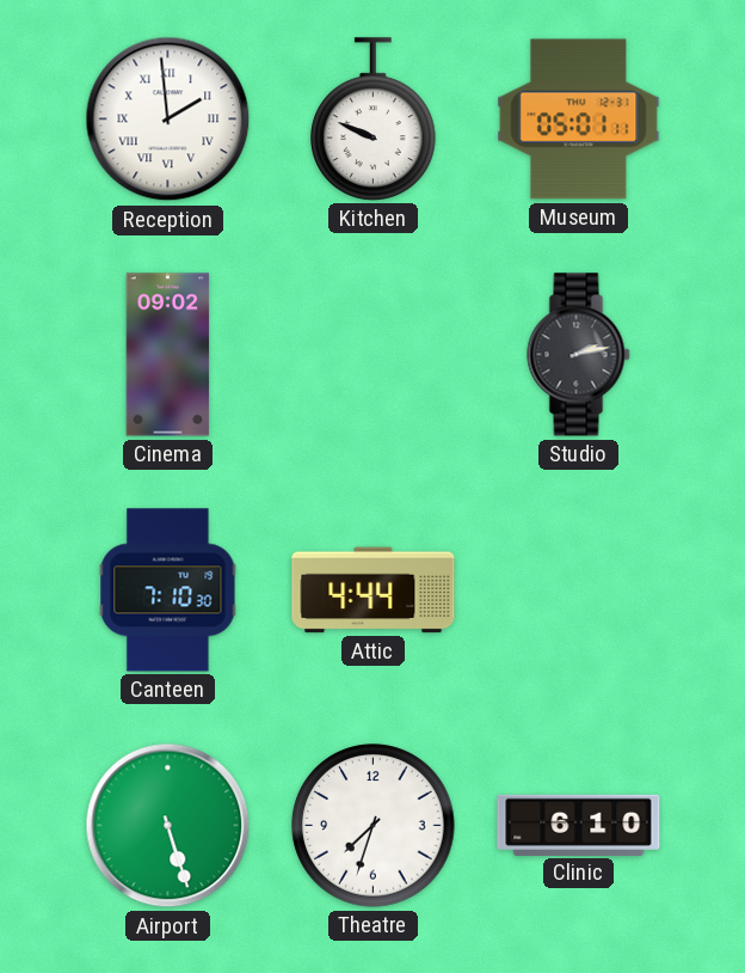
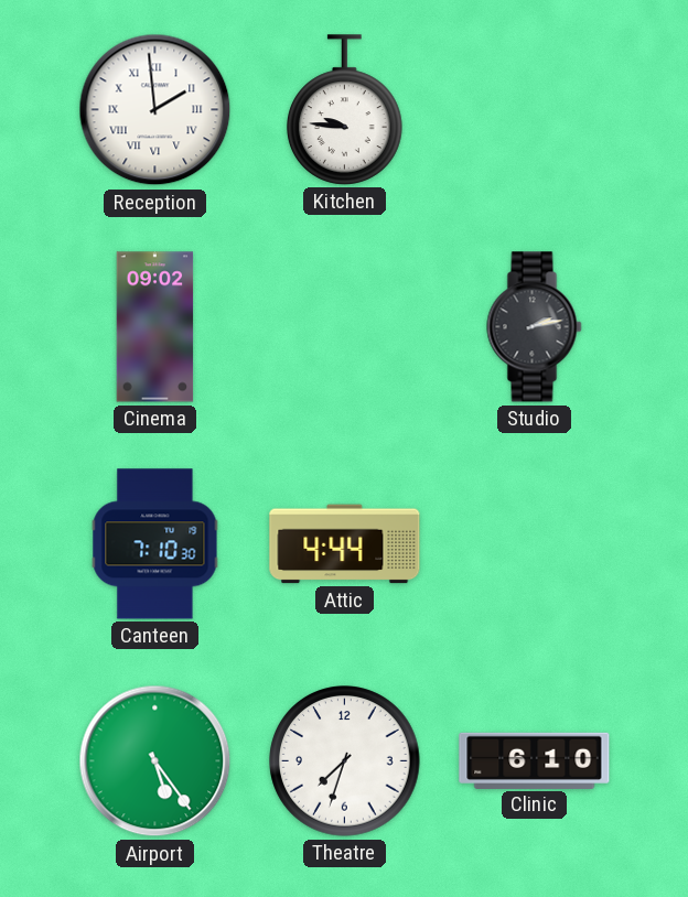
Kitchen: 9:49 -> 9:46 (345, 110)
Museum: 05:01 -> none (579, 120)
Airport: 5:27 -> 5:24 (155, 761)
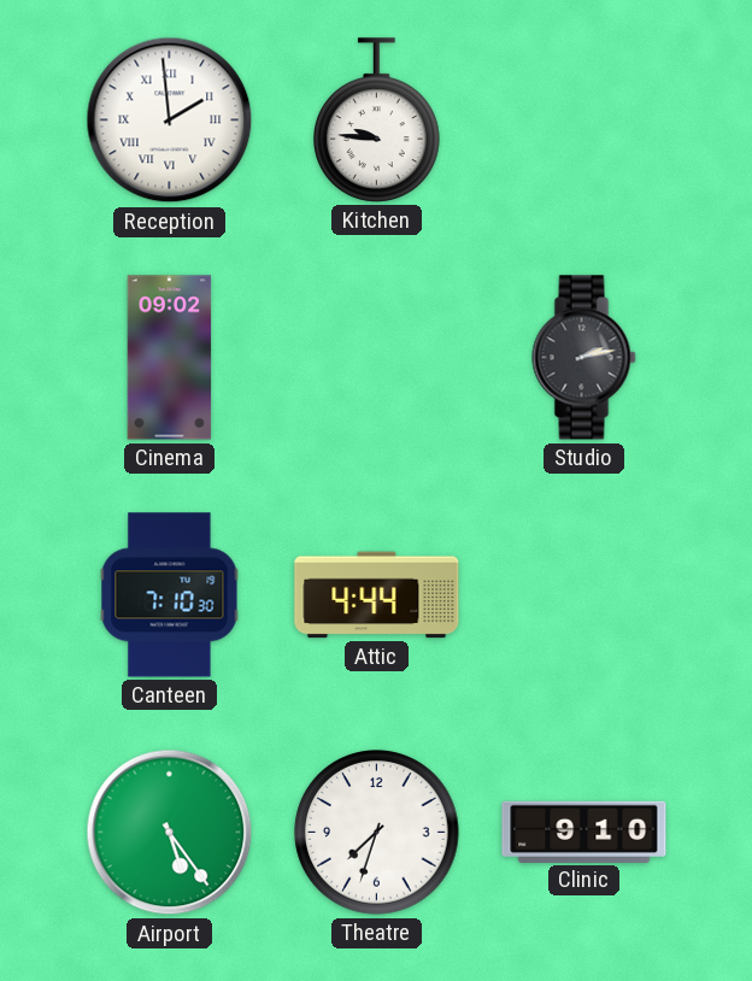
Clinic: 6:10 -> 9:10 (584, 832)
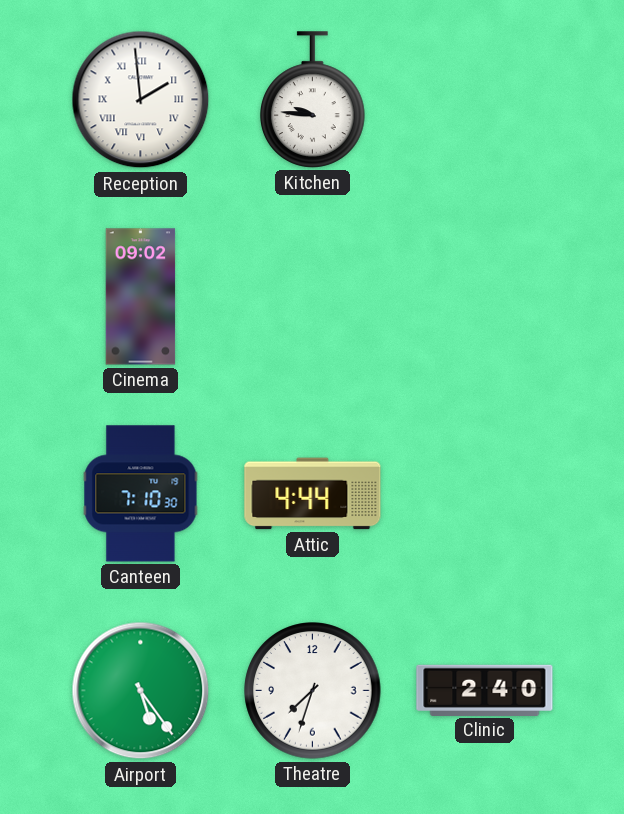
Studio: 2:13 -> none (584, 358)
Clinic: 9:10 -> 2:40 (485, 690)
